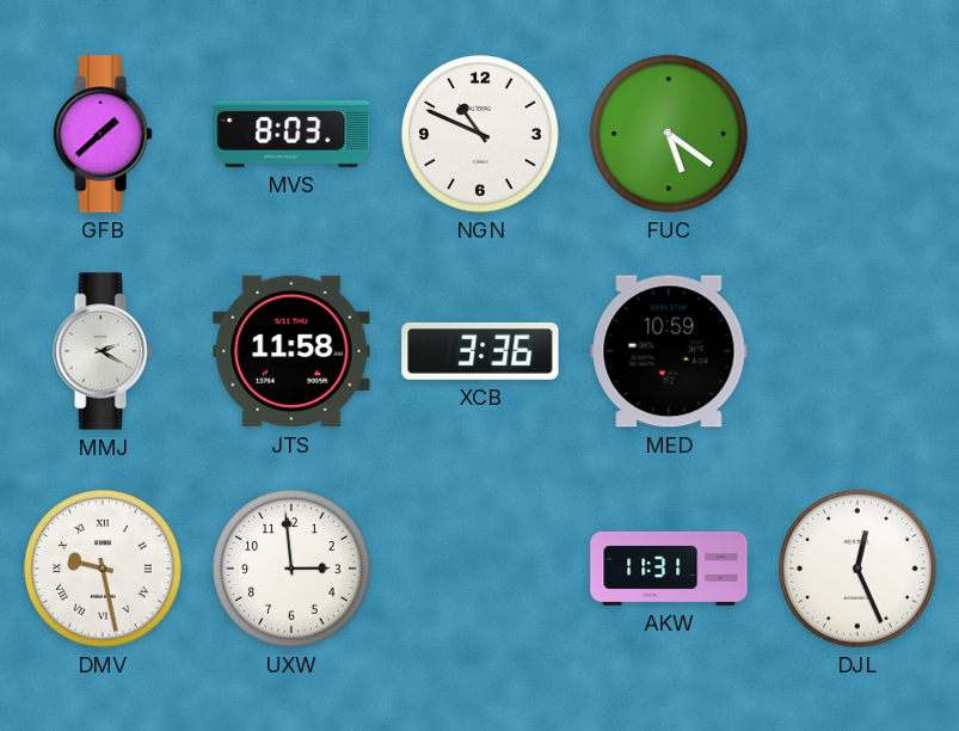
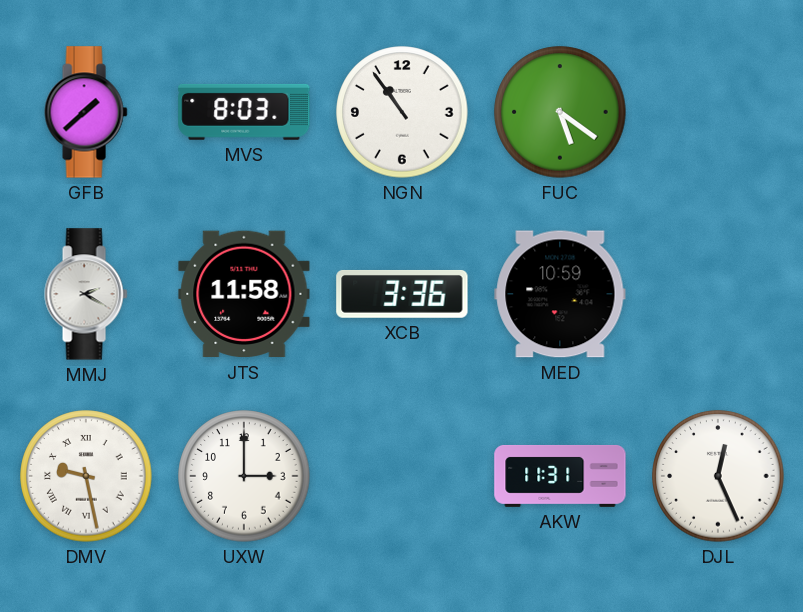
NGN: 10:49 -> 10:54 (402, 112)
UXW: 2:59 -> 3:00 (244, 476)
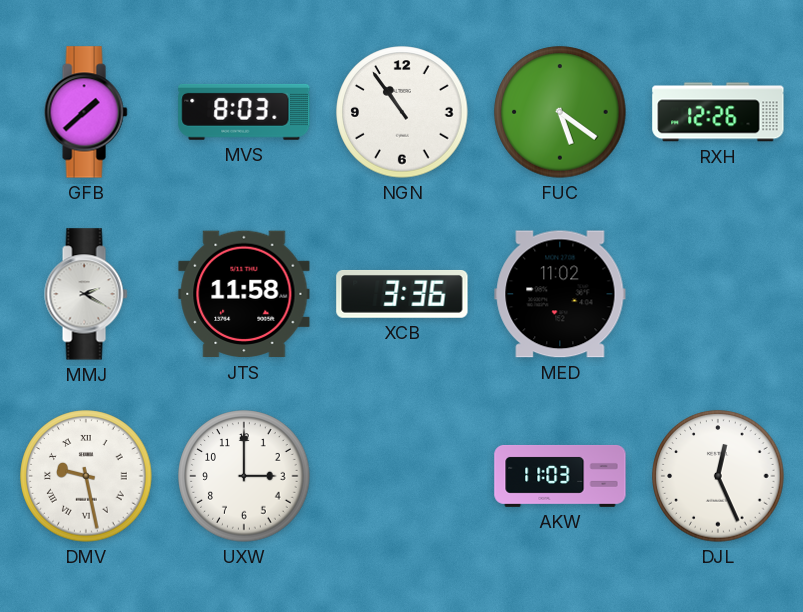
RXH: none -> 12:26 (718, 112)
MED: 10:59 -> 11:02 (560, 294)
AKW: 11:31 -> 11:03 (560, 476)
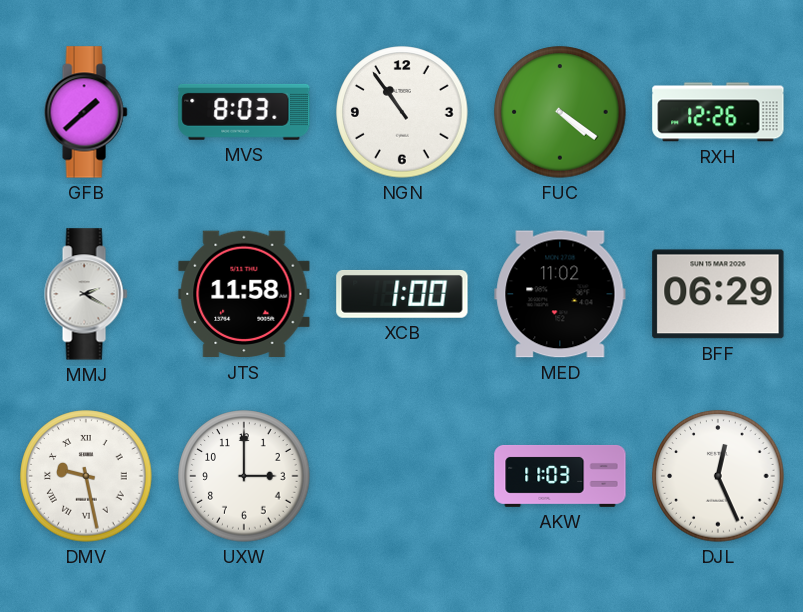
FUC: 5:21 -> 4:21 (560, 112)
XCB: 3:36 -> 1:00 (402, 294)
BFF: none -> 06:29 (718, 294)
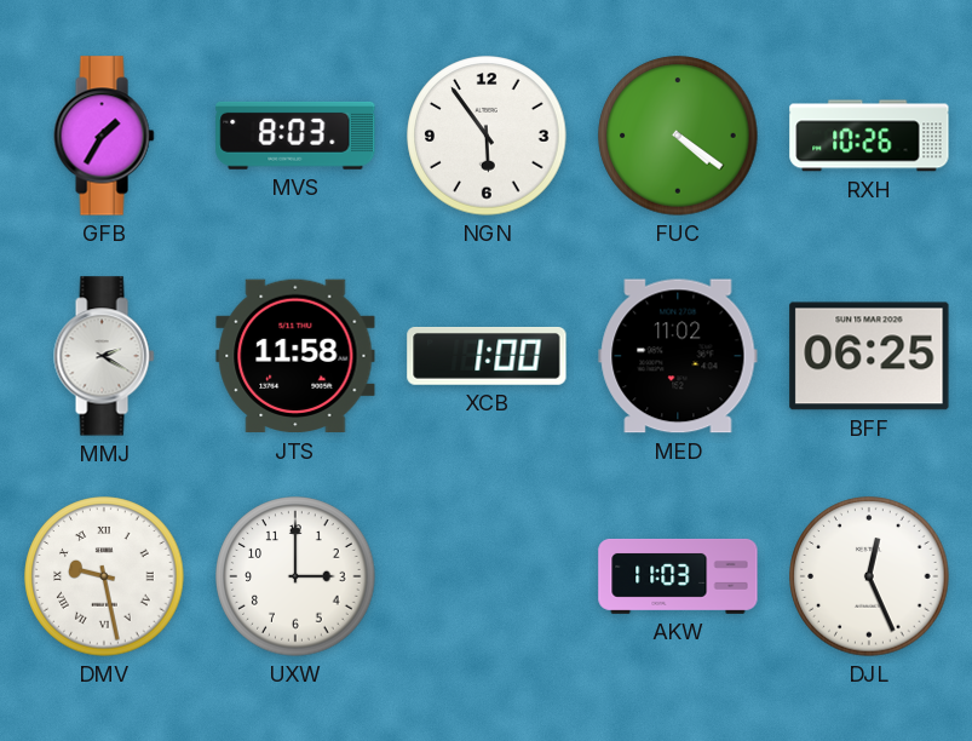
GFB: 1:38 -> 1:35 (104, 136)
NGN: 10:54 -> 5:54 (487, 136)
RXH: 12:26 -> 10:26 (869, 136)
BFF: 06:29 -> 06:25 (869, 356)
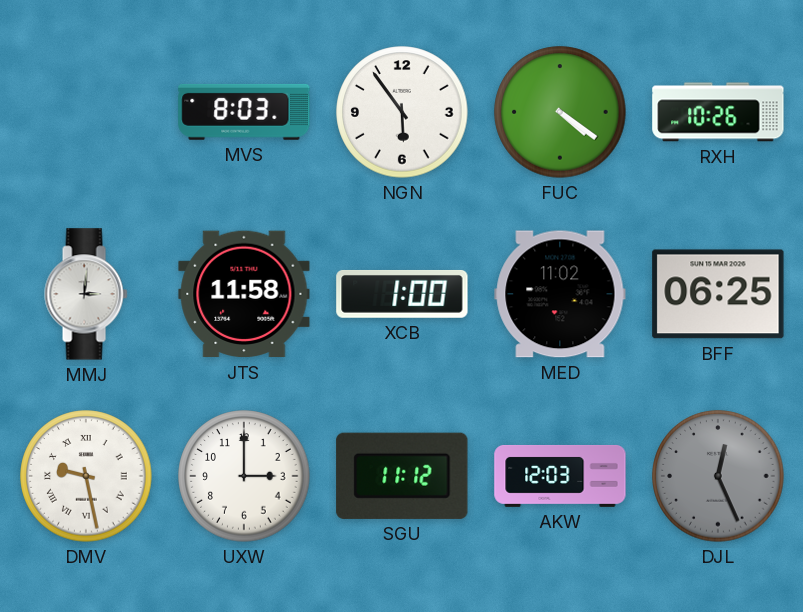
GFB: 1:35 -> none (104, 136)
MMJ: 2:20 -> 3:01 (86, 294)
SGU: none -> 11:12 (402, 476)
AKW: 11:03 -> 12:03 (560, 476)
DJL dial: white -> grey (718, 476)
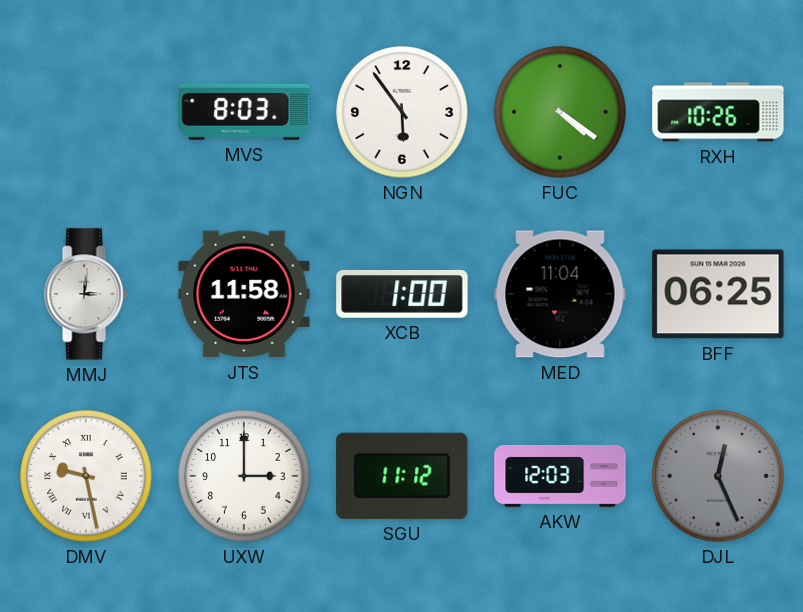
MED: 11:02 -> 11:04 (560, 294)
